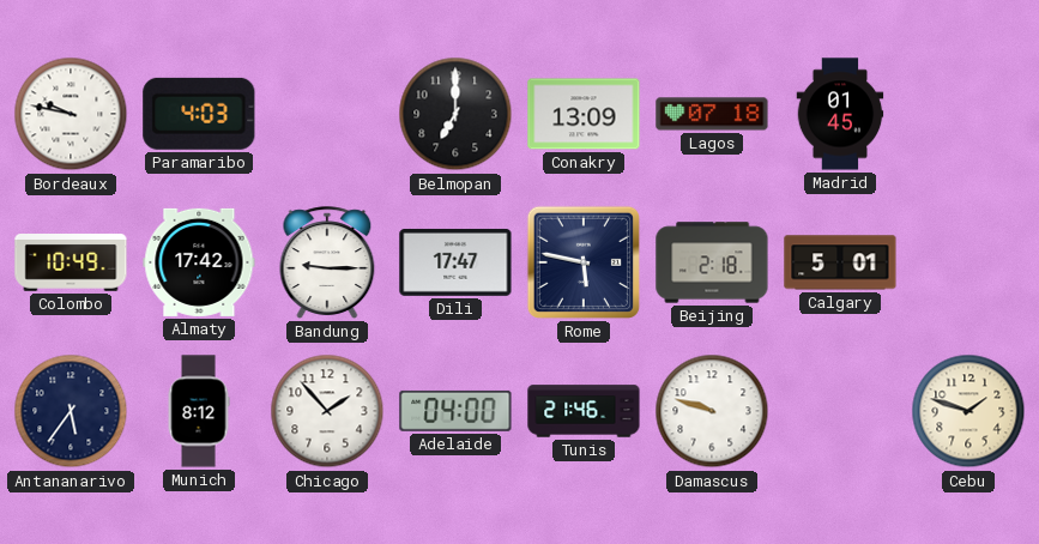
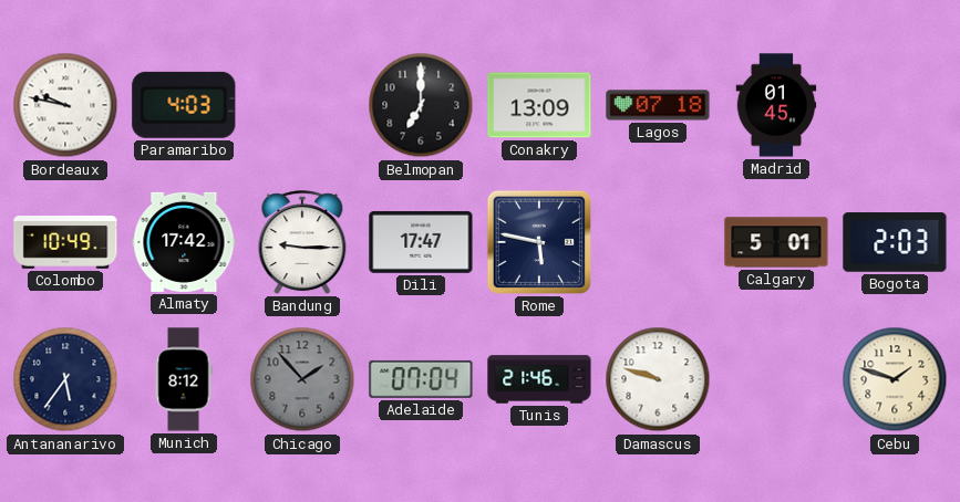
Beijing: 2:18 -> none (712, 262)
Bogota: none -> 2:03 (895, 242)
Chicago dial: white -> grey (302, 379)
Adelaide: 04:00 -> 07:04 (421, 379)
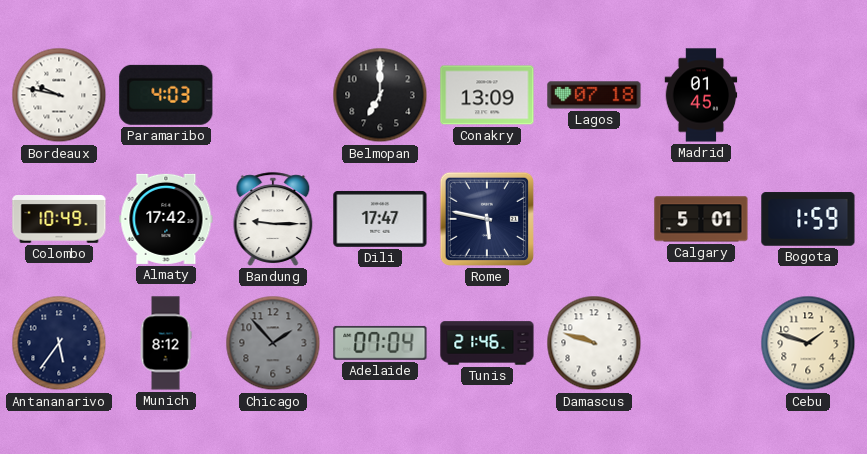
Bogota: 2:03 -> 1:59 (808, 219)
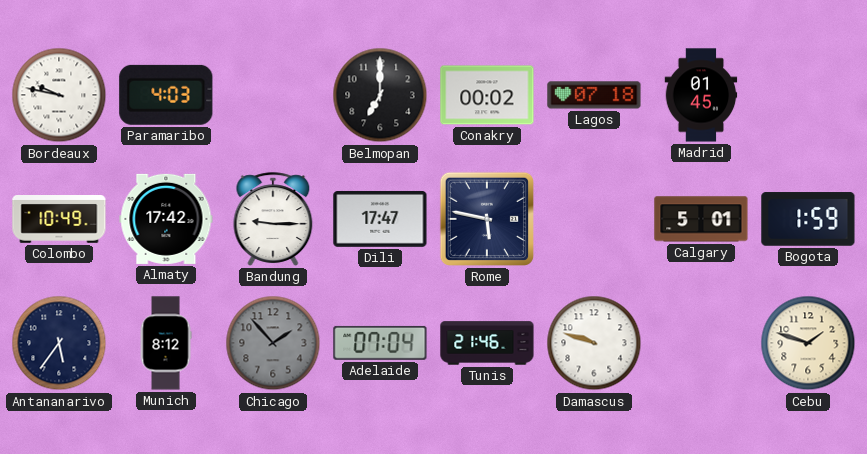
Conakry: 13:09 -> 00:02 (487, 95)
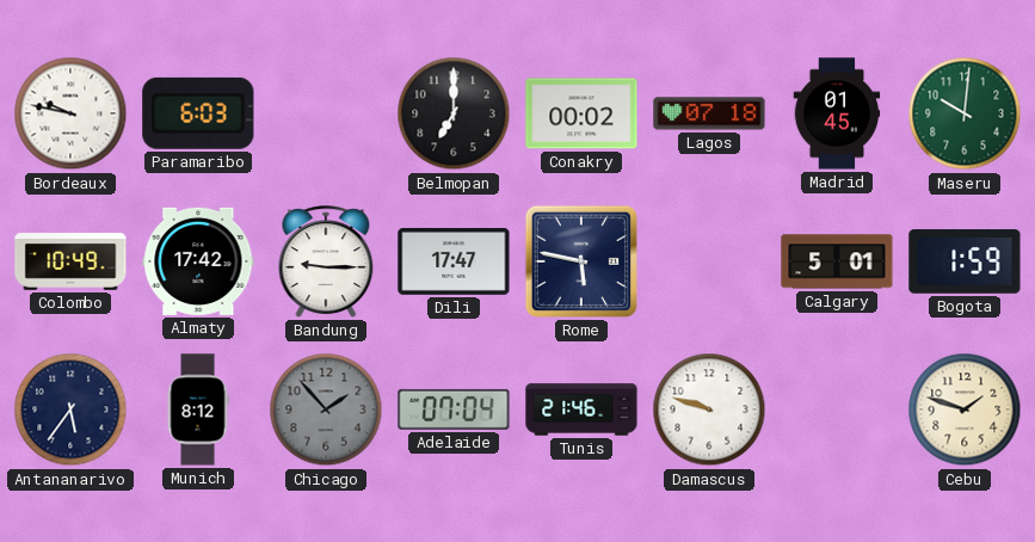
Paramaribo: 4:03 -> 6:03 (198, 113)
Maseru: none -> 10:01 (965, 113)
